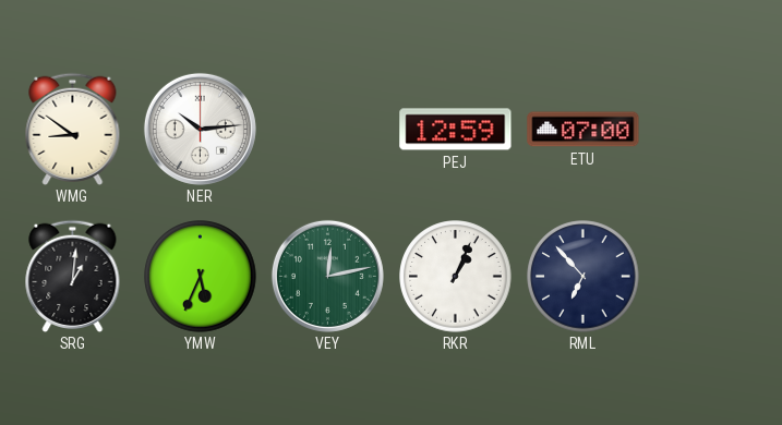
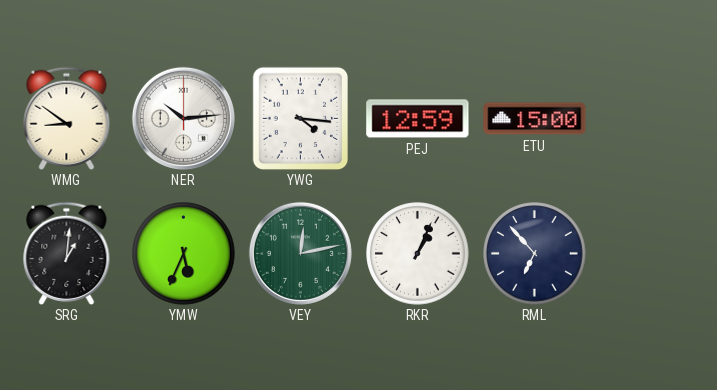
YWG: none -> 4:16 (300, 118)
ETU: 07:00 -> 15:00 (535, 119)
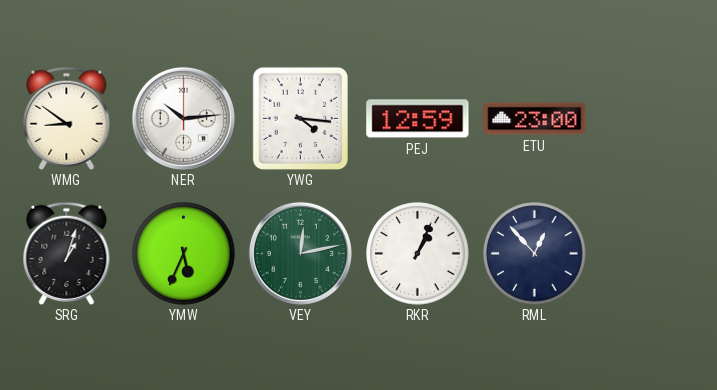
ETU: 15:00 -> 23:00 (535, 119)
SRG: 1:01 -> 1:03 (67, 253)
RML: 6:53 -> 12:53 (535, 254)
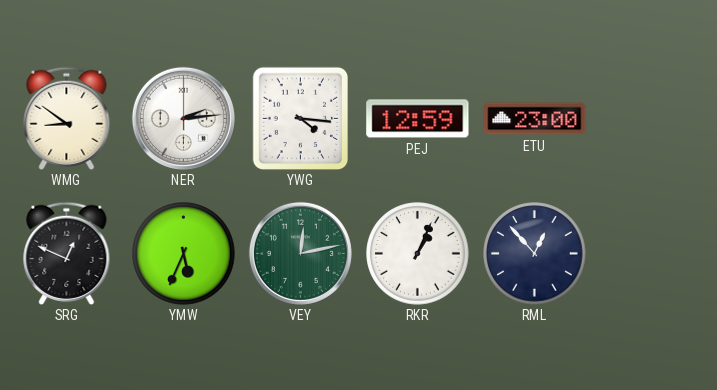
NER: 10:14 -> 2:14 (183, 118)
SRG: 1:03 -> 12:49 (67, 253)
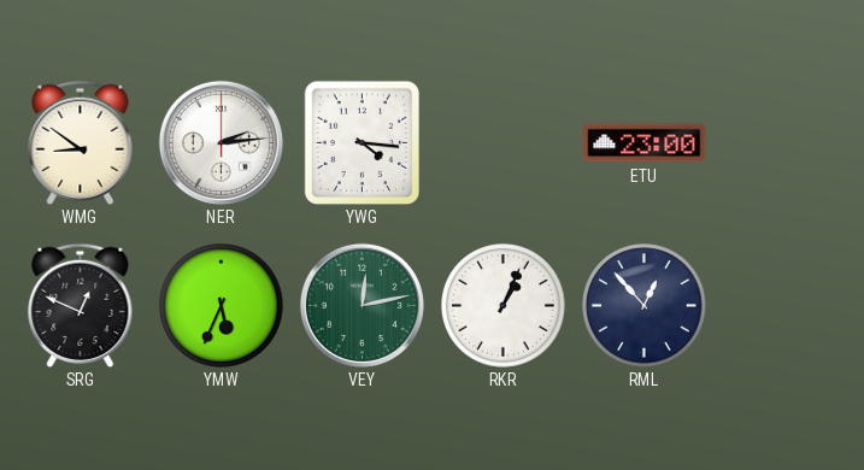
PEJ: 12:59 -> none (418, 119)
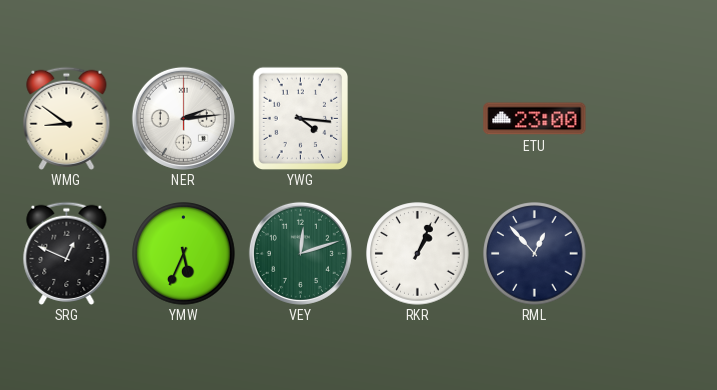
VEY: 12:13 -> 12:12 (300, 253)
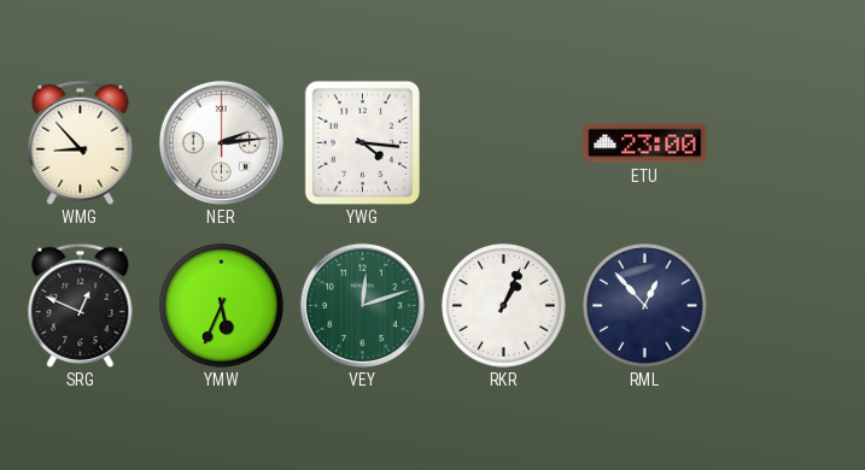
WMG: 8:51 -> 8:53 (81, 142)
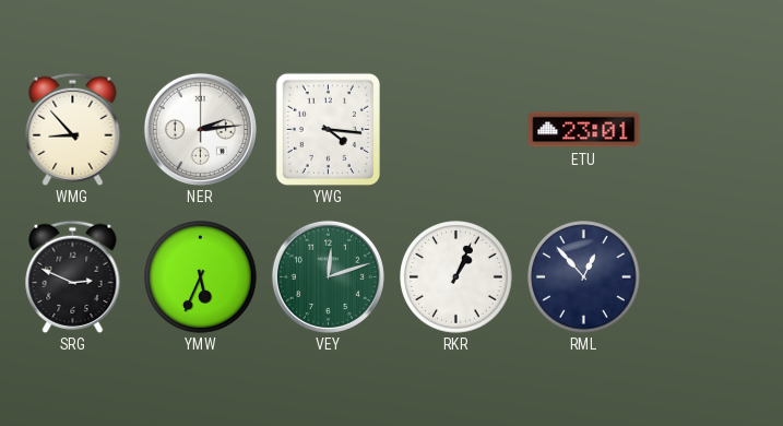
ETU: 23:00 -> 23:01 (584, 130)
SRG: 12:49 -> 2:49 (73, 276)
